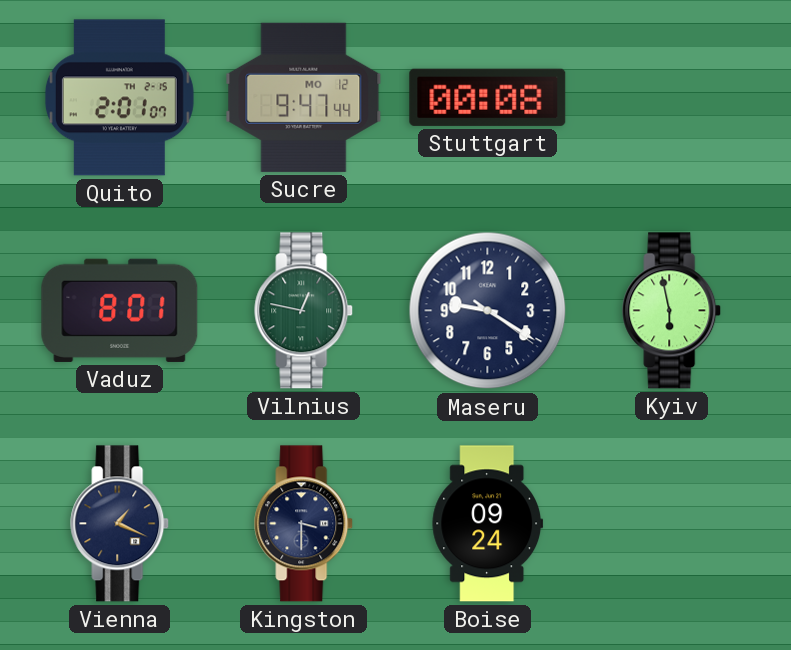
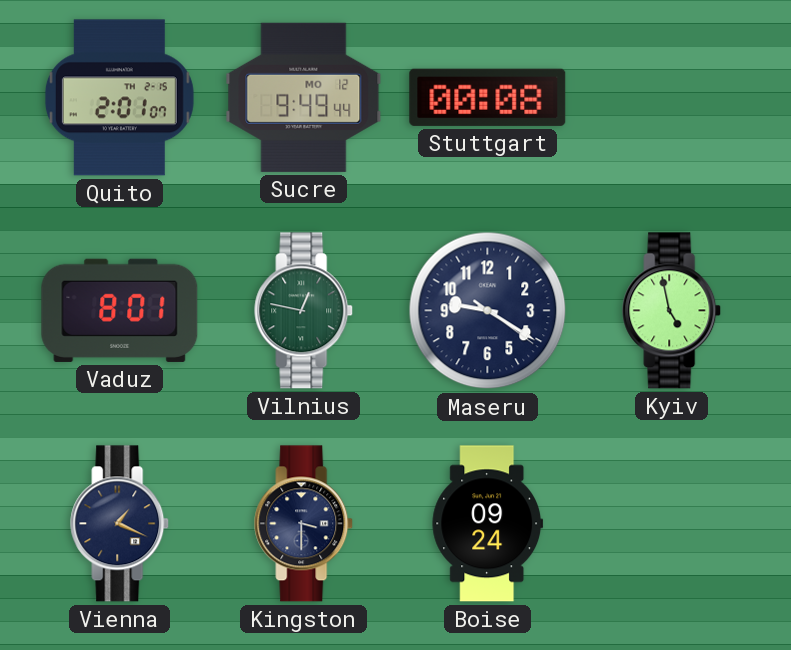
Sucre: 9:47 -> 9:49 (304, 97)
Kyiv: 5:58 -> 4:58 (672, 311)
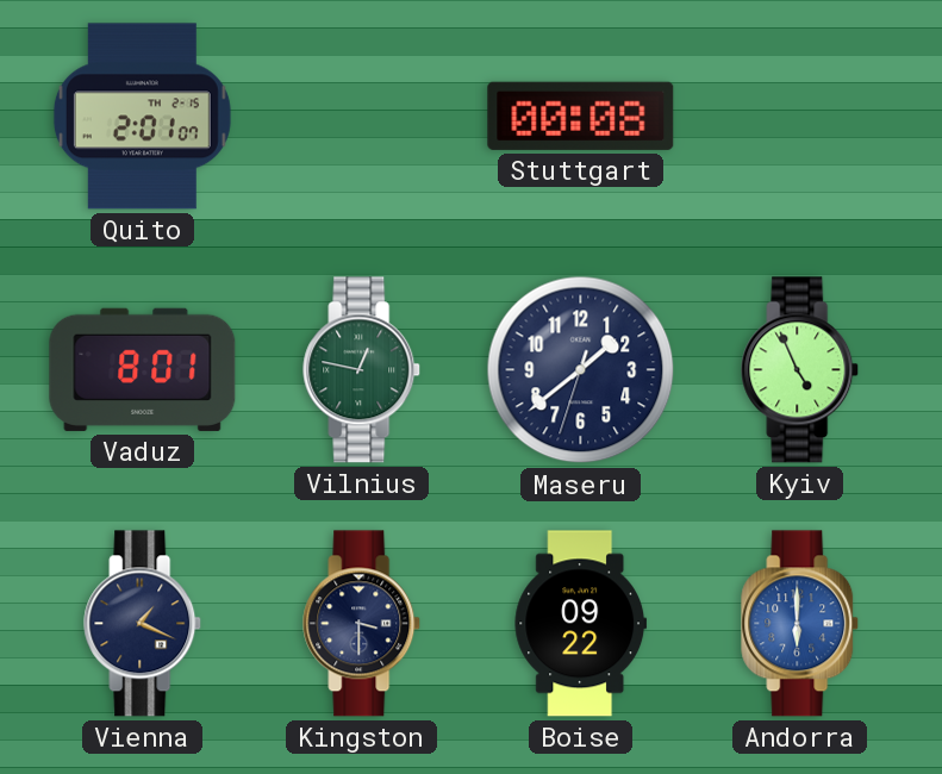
Sucre: 9:49 -> none (304, 97)
Maseru: 9:20 -> 1:38 (581, 370)
Kyiv: 4:58 -> 4:56 (800, 370)
Boise: 09:24 -> 09:22 (581, 624)
Andorra: none -> 6:00 (800, 624)
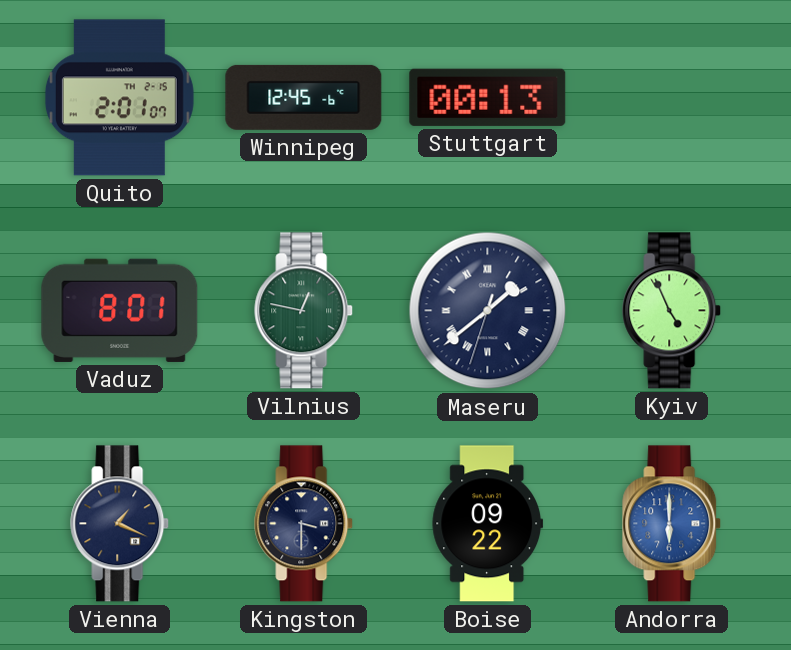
Winnipeg: none -> 12:45 (304, 97)
Stuttgart: 00:08 -> 00:13 (488, 97)
Maseru numerals: Arabic -> Roman (488, 311)
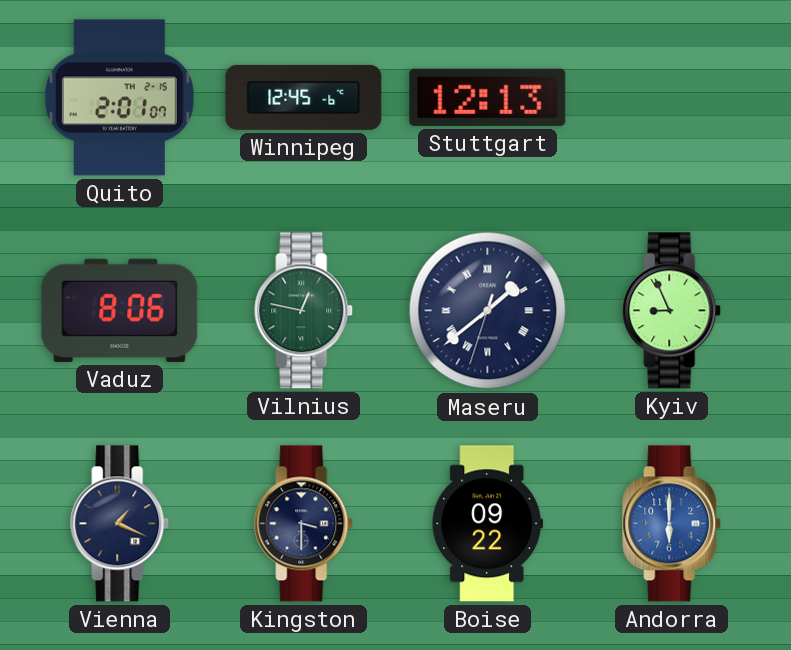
Stuttgart: 00:13 -> 12:13 (488, 97)
Vaduz: 8:01 -> 8:06 (120, 310)
Kyiv: 4:56 -> 8:56 (672, 311)
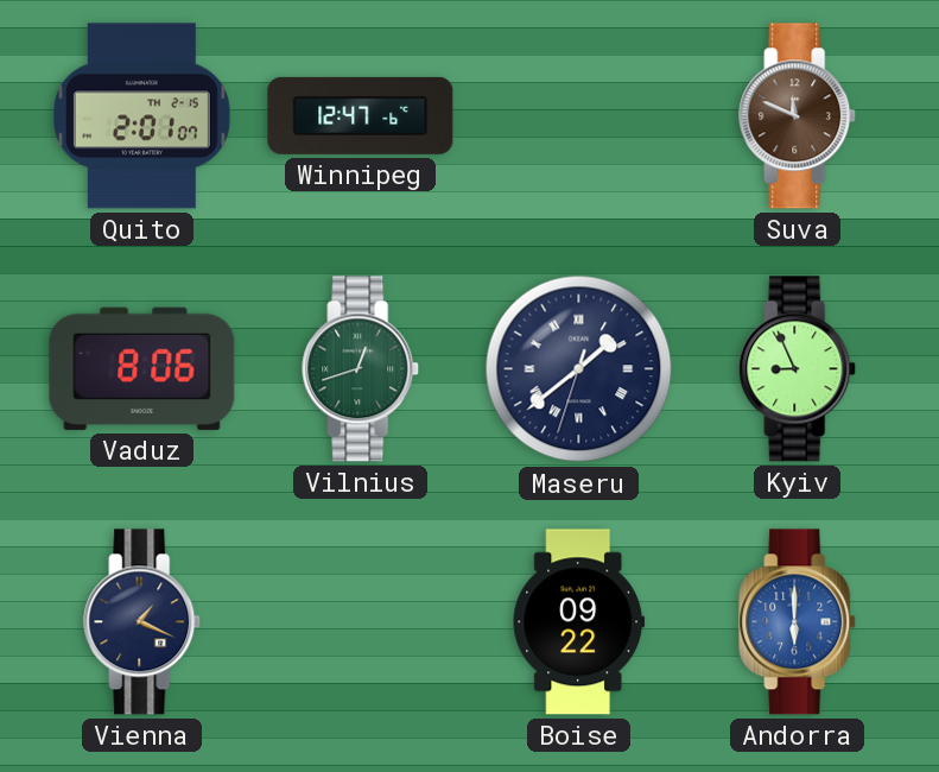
Winnipeg: 12:45 -> 12:47 (361, 115)
Stuttgart: 12:13 -> none (488, 97)
Suva: none -> 11:49 (798, 116)
Vilnius: 12:47 -> 12:42 (361, 369)
Kingston: 3:30 -> none (304, 524)
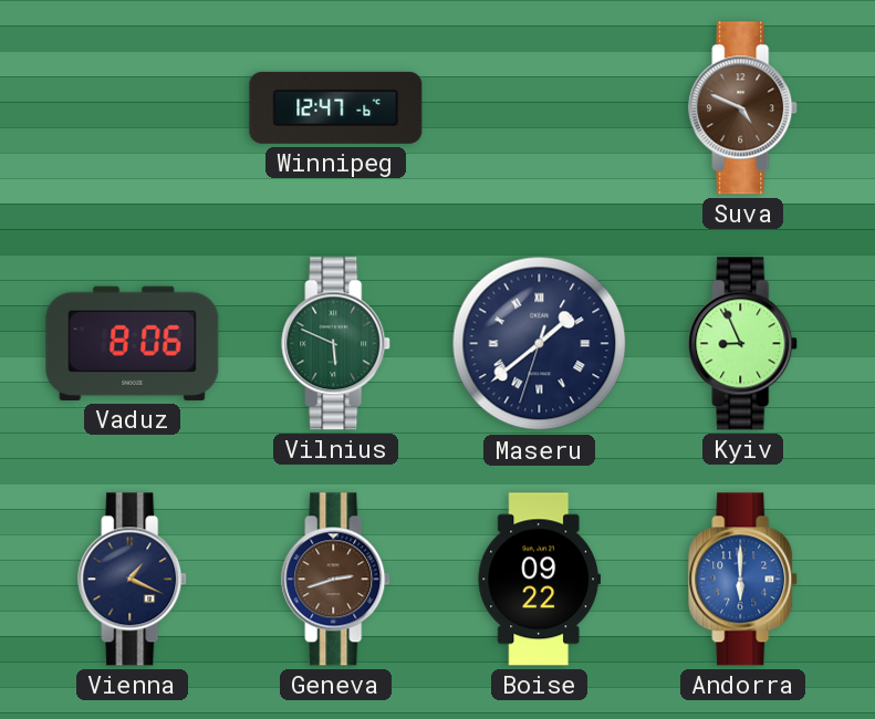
Quito: 2:01 -> none (141, 116)
Suva: 11:49 -> 4:49 (743, 108)
Vilnius: 12:42 -> 5:49 (336, 344)
Geneva: none -> 2:42 (336, 580)
